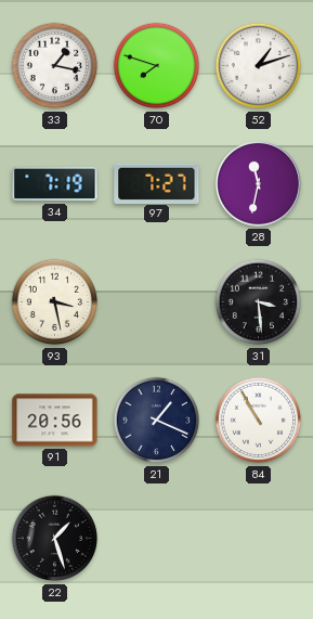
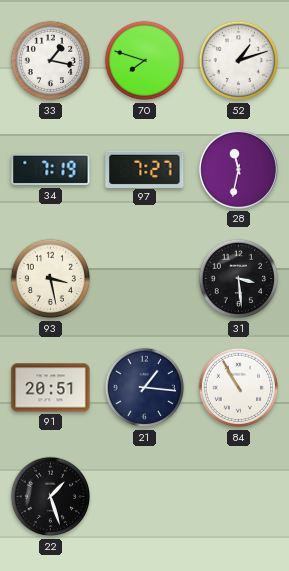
91: 20:56 -> 20:51 (51, 388)
21: 1:19 -> 1:16 (145, 388)
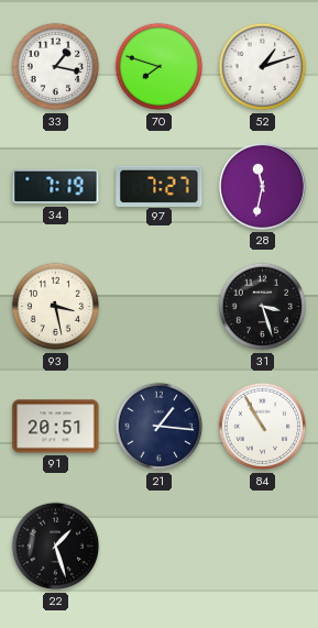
31: 3:29 -> 3:27 (263, 307)
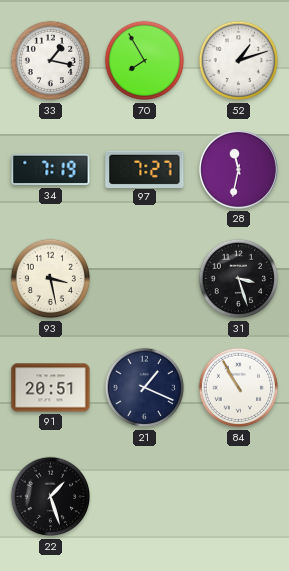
70: 7:48 -> 7:55 (145, 61)
21: 1:16 -> 1:19 (145, 388)
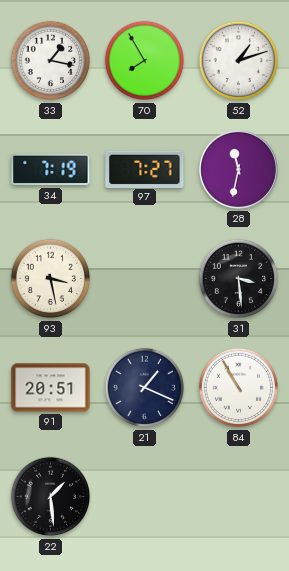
31: 3:27 -> 3:29 (239, 279)
22: 1:27 -> 1:29 (51, 497)
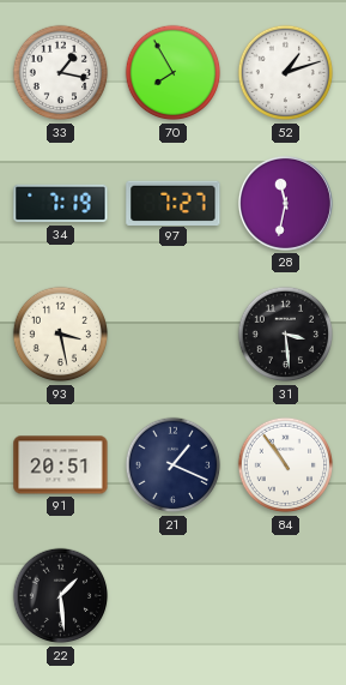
84: 10:55 -> 10:54 (286, 465)
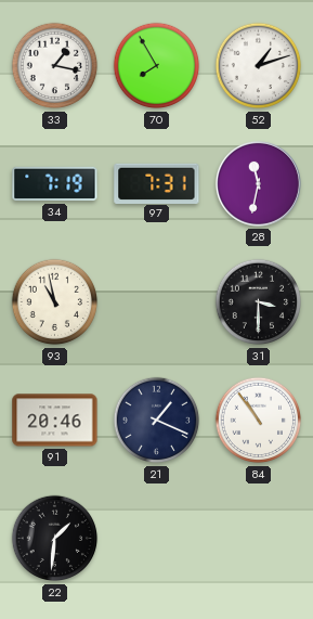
97: 7:27 -> 7:31 (157, 183)
93: 3:28 -> 10:58 (55, 302)
31: 3:29 -> 3:30 (259, 302)
91: 20:51 -> 20:46 (55, 421)
22: 1:29 -> 1:31 (55, 539)
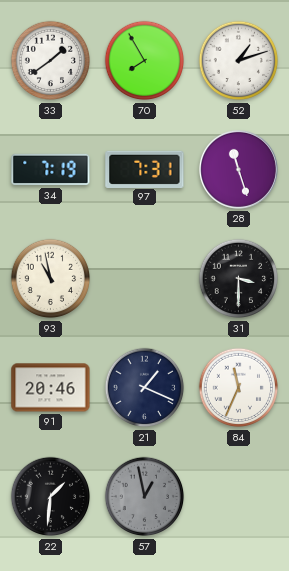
33: 1:17 -> 1:39 (51, 61)
28: 11:32 -> 11:27 (238, 169)
84: 10:54 -> 11:34 (239, 388)
57: none -> 12:58 (145, 497)
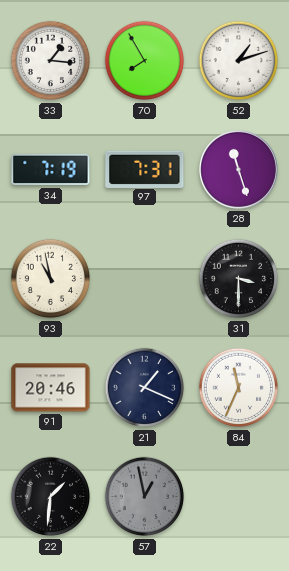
33: 1:39 -> 1:16 (51, 61)
